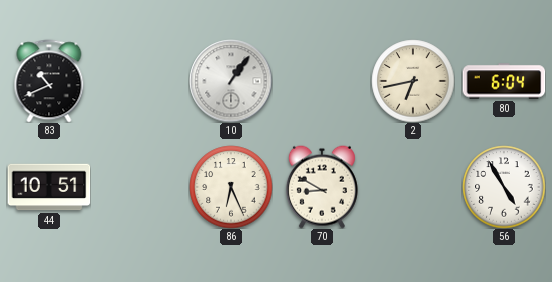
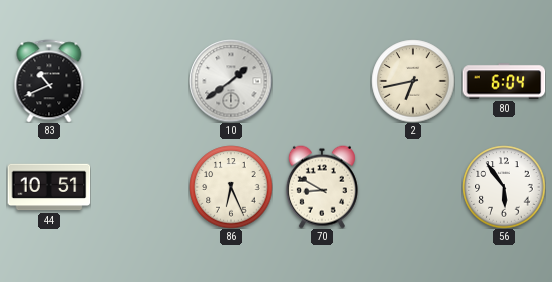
10: 1:06 -> 1:39 (231, 81)
56: 4:55 -> 5:54 (504, 187)
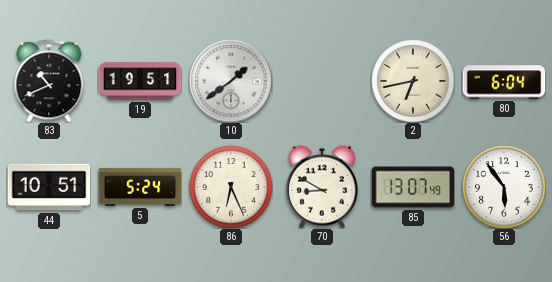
19: none -> 19:51 (140, 81)
5: none -> 5:24 (140, 187)
85: none -> 13:07 (413, 187)
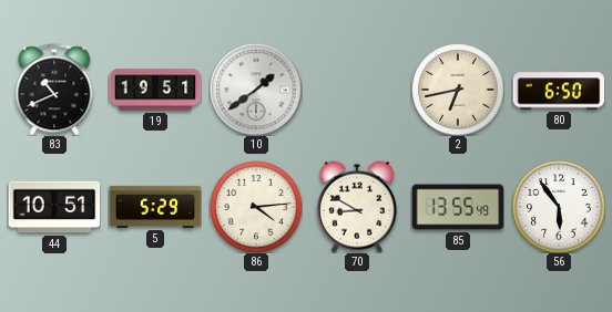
80: 6:04 -> 6:50 (559, 90)
5: 5:24 -> 5:29 (155, 207)
86: 6:26 -> 4:14 (256, 207)
85: 13:07 -> 13:55 (458, 207)
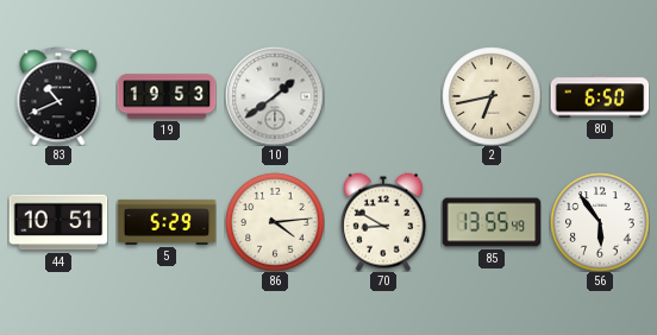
19: 19:51 -> 19:53 (167, 96)
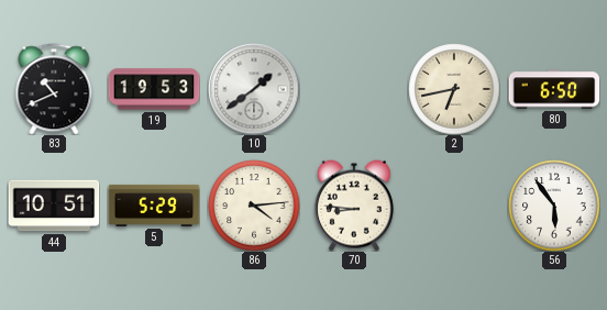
70: 8:50 -> 8:46 (354, 206)
85: 13:55 -> none (492, 222)
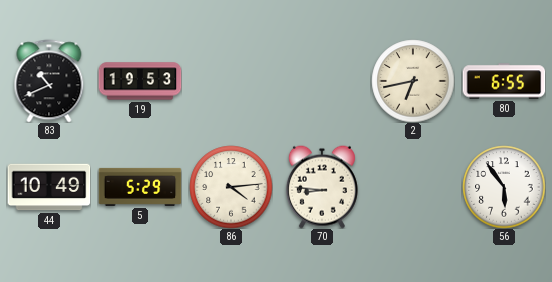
10: 1:39 -> none (254, 89)
80: 6:50 -> 6:55 (504, 81)
44: 10:51 -> 10:49 (49, 187)
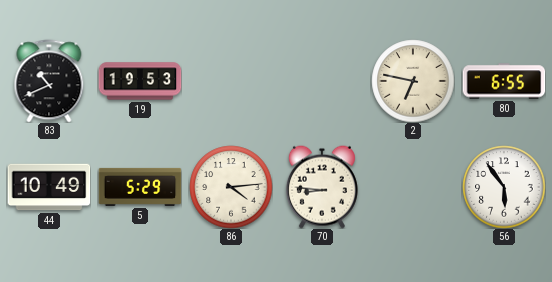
2: 6:43 -> 6:47 (413, 81)
